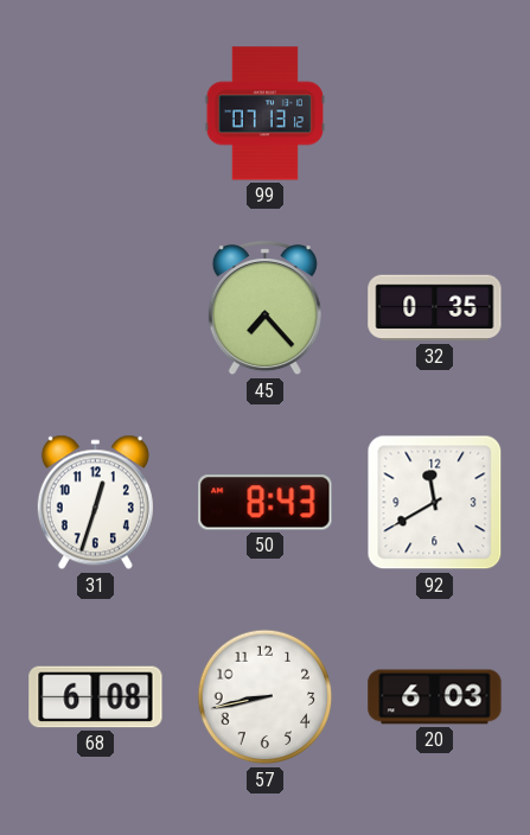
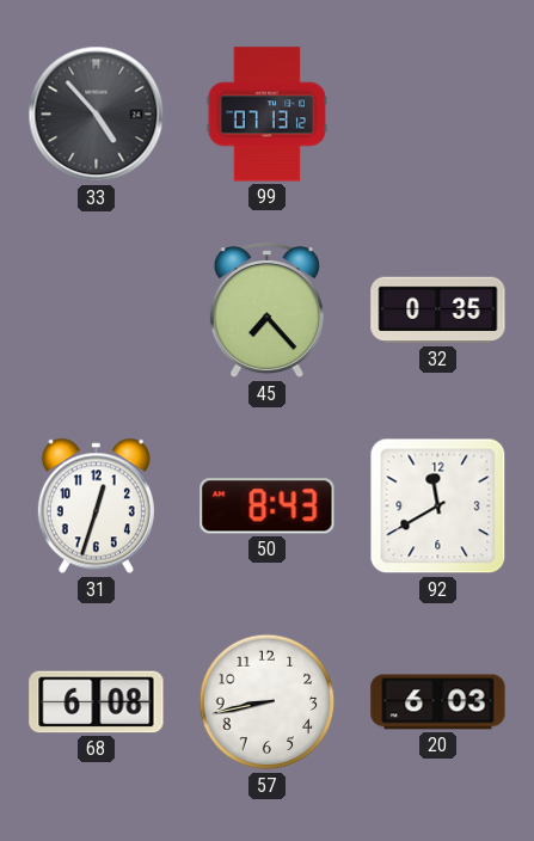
33: none -> 4:53 (97, 115)
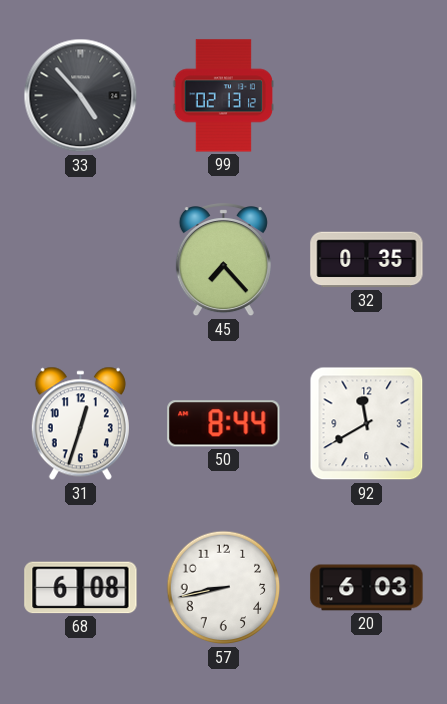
99: 07:13 -> 02:13 (223, 96)
50: 8:43 -> 8:44 (224, 424)
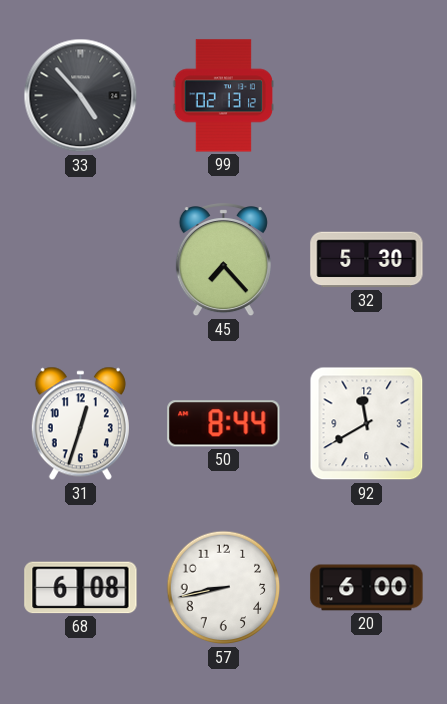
32: 0:35 -> 5:30 (367, 260)
20: 6:03 -> 6:00 (367, 588)
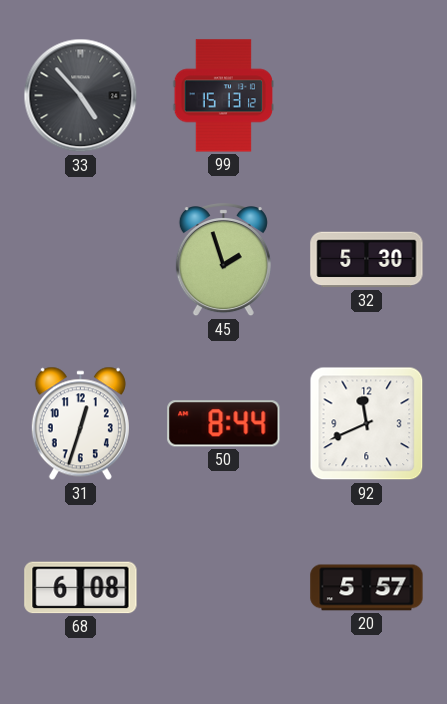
99: 02:13 -> 15:13 (223, 96)
45: 7:23 -> 1:57 (223, 260)
92: 11:40 -> 11:41 (367, 424)
57: 8:43 -> none (224, 588)
20: 6:00 -> 5:57 (367, 588)
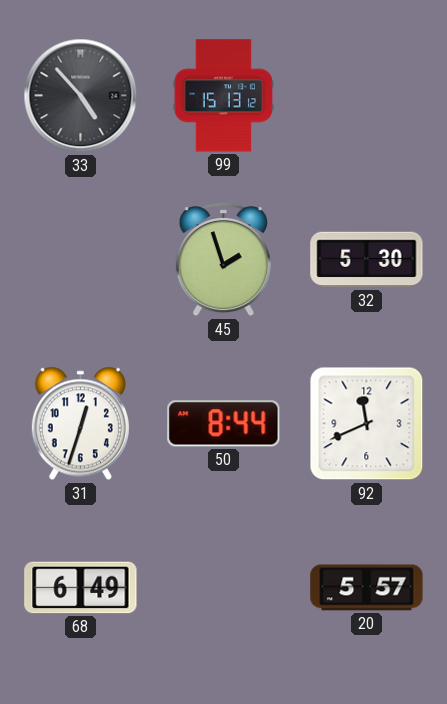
68: 6:08 -> 6:49 (81, 588)
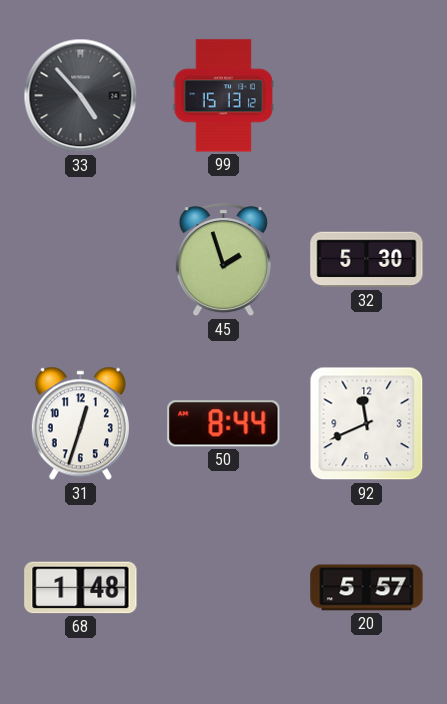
68: 6:49 -> 1:48 (81, 588)
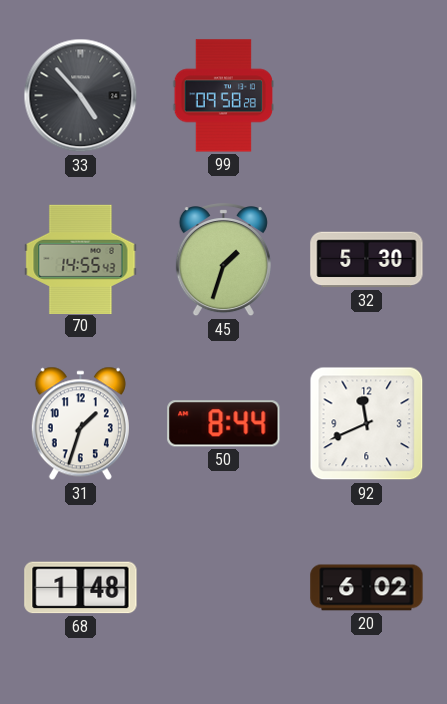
99: 15:13 -> 09:58 (223, 96)
70: none -> 14:55 (81, 259)
45: 1:57 -> 1:33 (223, 260)
31: 12:33 -> 1:33 (80, 424)
20: 5:57 -> 6:02 (367, 588)
